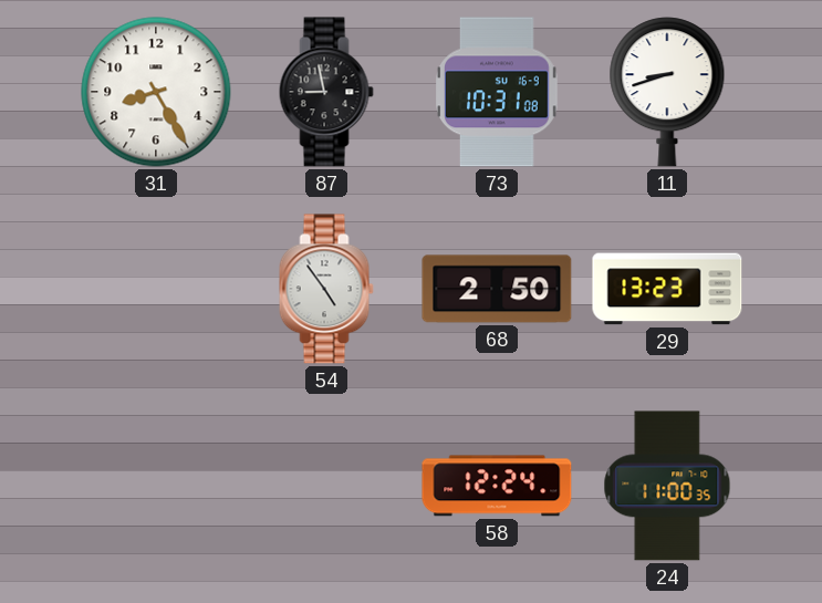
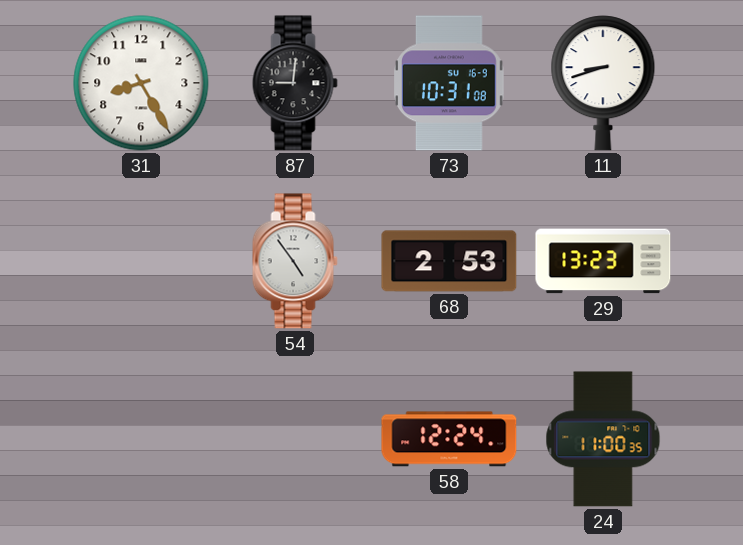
87: 8:58 -> 9:01 (295, 83)
68: 2:50 -> 2:53 (449, 261)
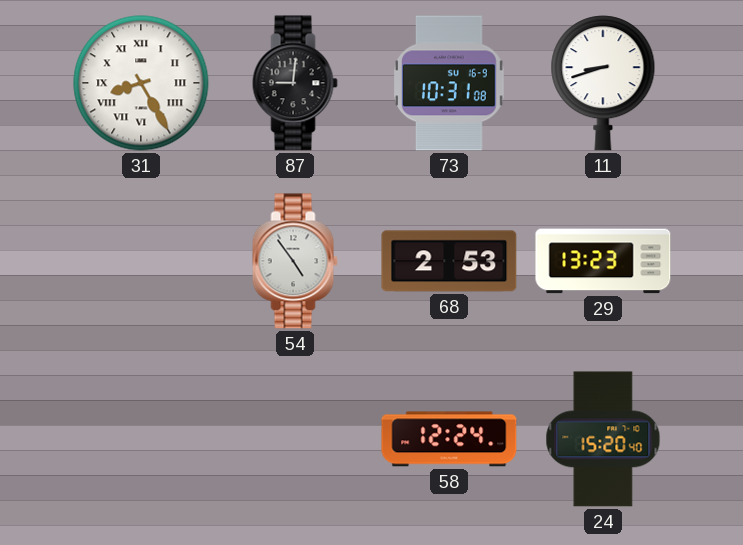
31 numerals: Arabic -> Roman (141, 83)
24: 11:00 -> 15:20 (603, 439)
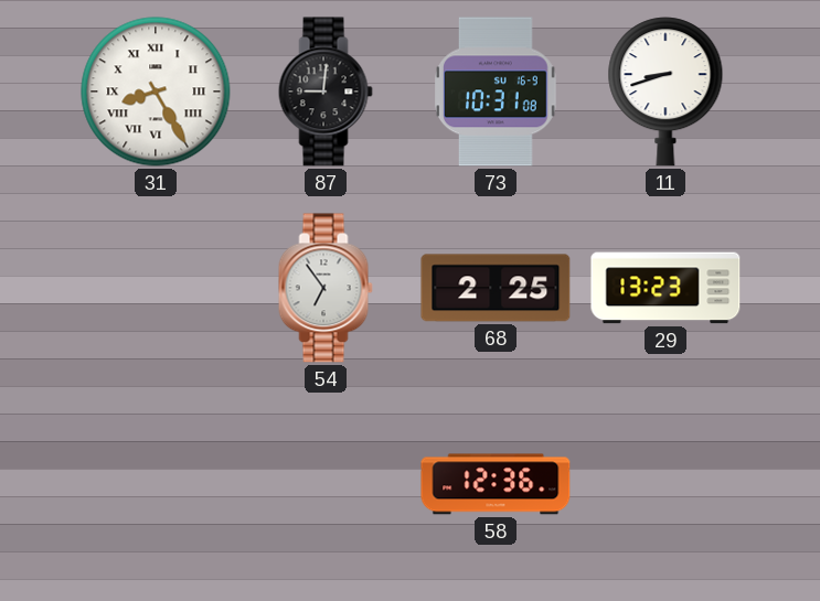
54: 4:54 -> 6:54 (326, 288)
68: 2:53 -> 2:25 (496, 288)
58: 12:24 -> 12:36 (496, 484)
24: 15:20 -> none (603, 439)
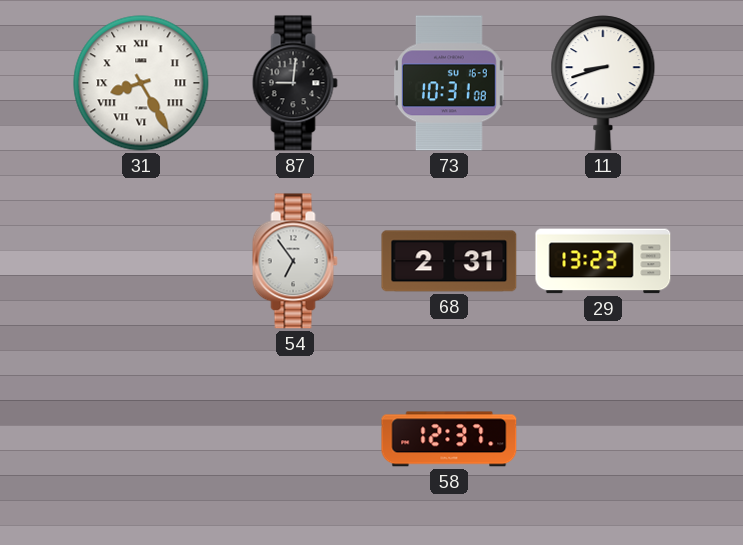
68: 2:25 -> 2:31 (449, 261)
58: 12:36 -> 12:37 (449, 439)
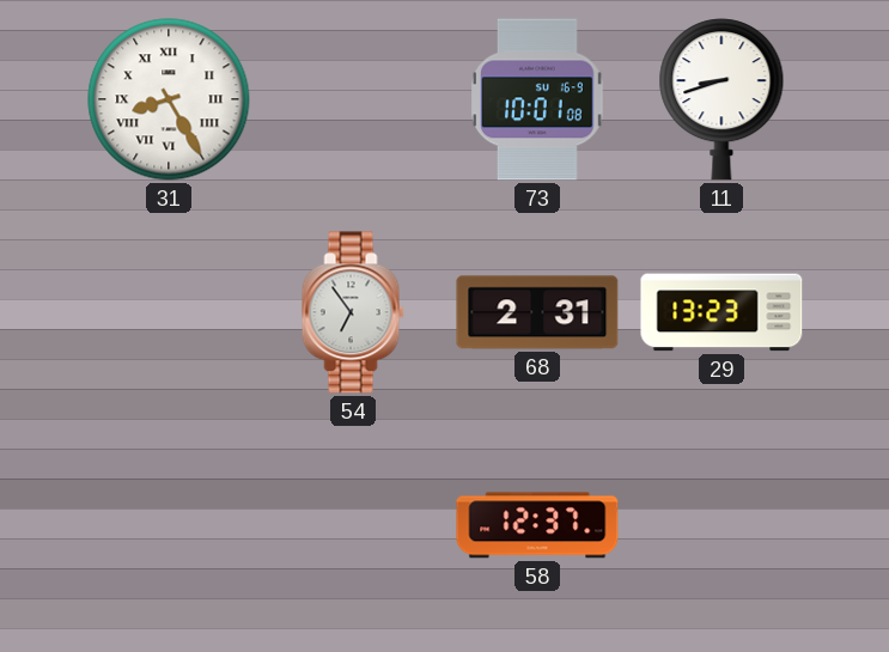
87: 9:01 -> none (295, 83)
73: 10:31 -> 10:01 (538, 99)
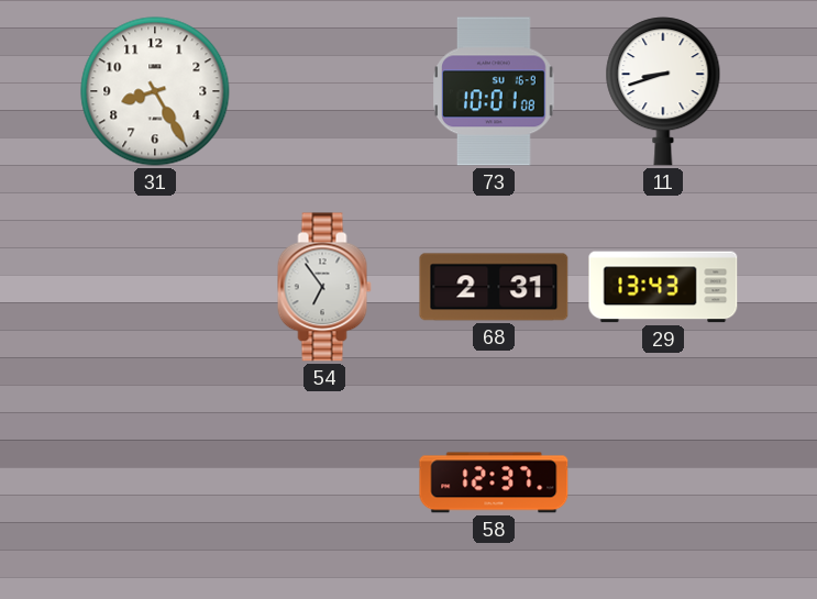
31 numerals: Roman -> Arabic (155, 91)
29: 13:23 -> 13:43 (663, 287)
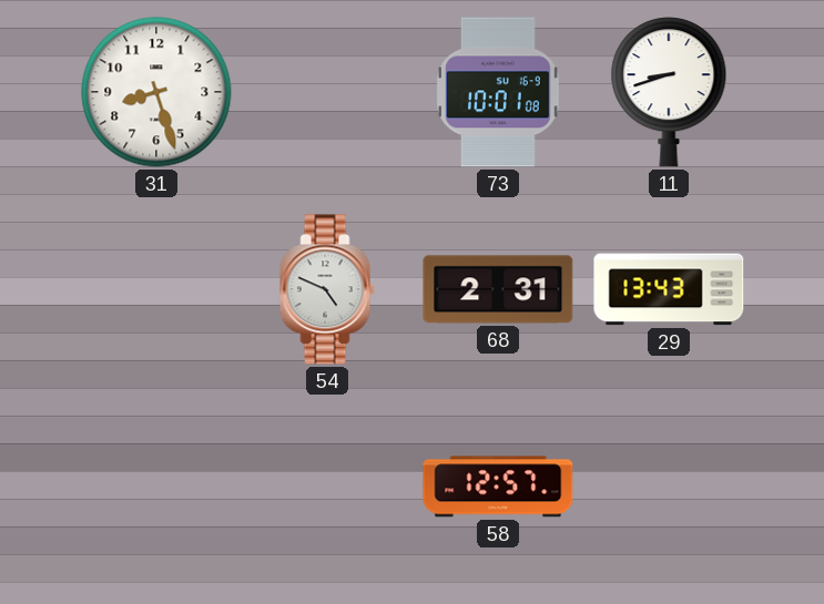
31: 8:25 -> 8:27 (156, 92)
54: 6:54 -> 4:49 (327, 289)
58: 12:37 -> 12:57 (498, 487)
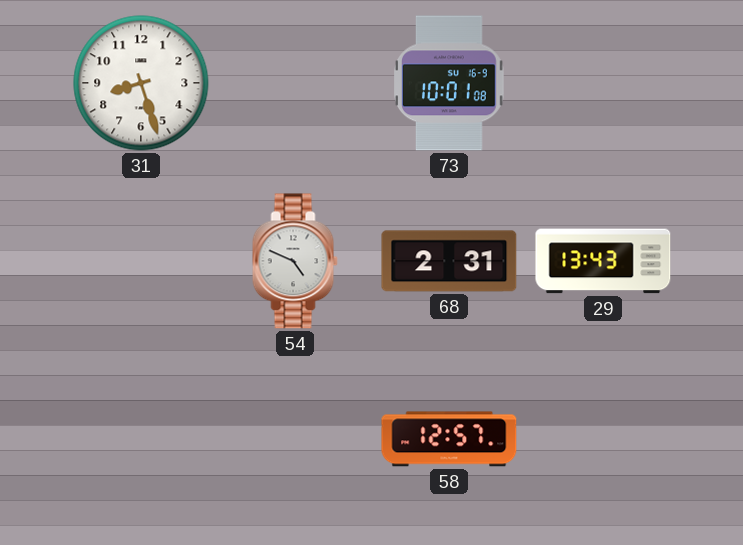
11: 8:42 -> none (669, 92)
